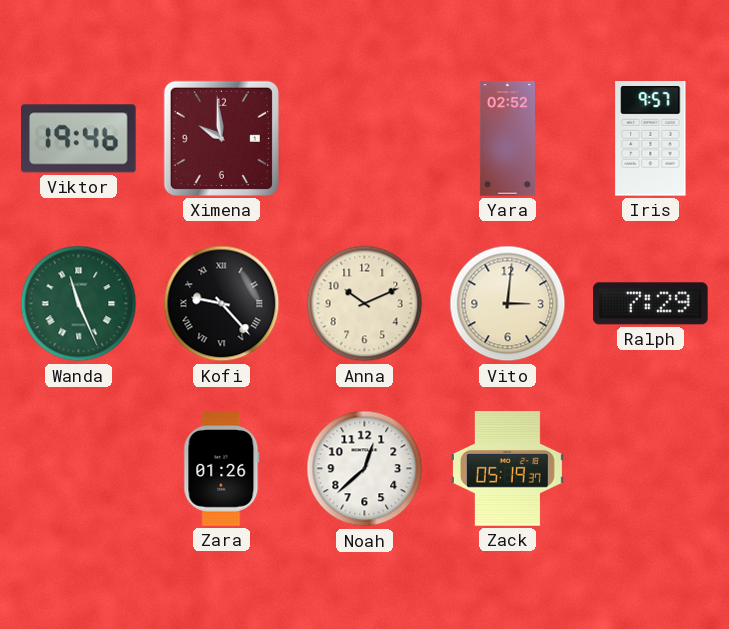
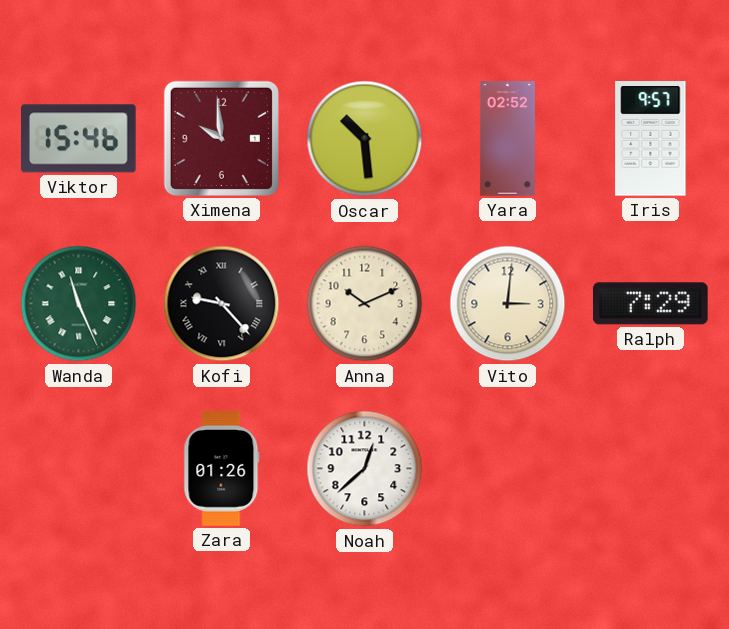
Viktor: 19:46 -> 15:46 (79, 139)
Oscar: none -> 10:29 (365, 139)
Zack: 05:19 -> none (507, 469)
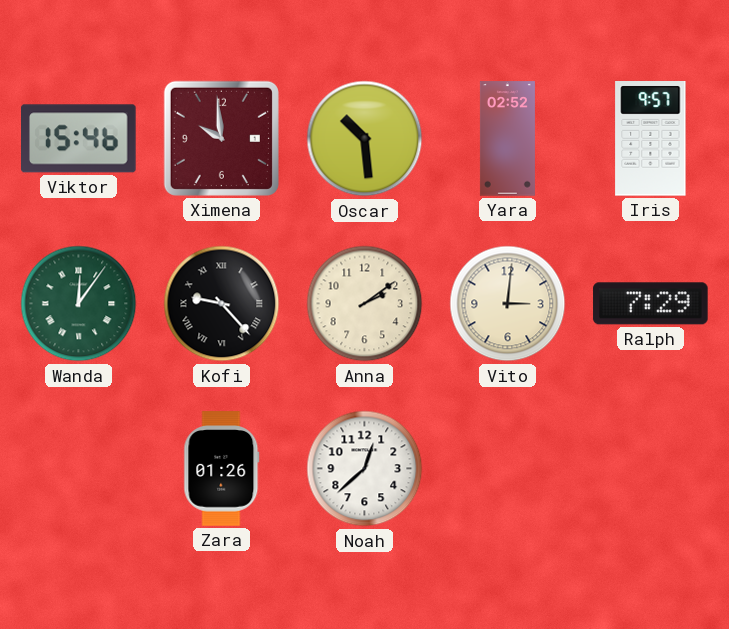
Wanda: 11:26 -> 12:06 (79, 304)
Anna: 10:11 -> 2:09 (365, 304)
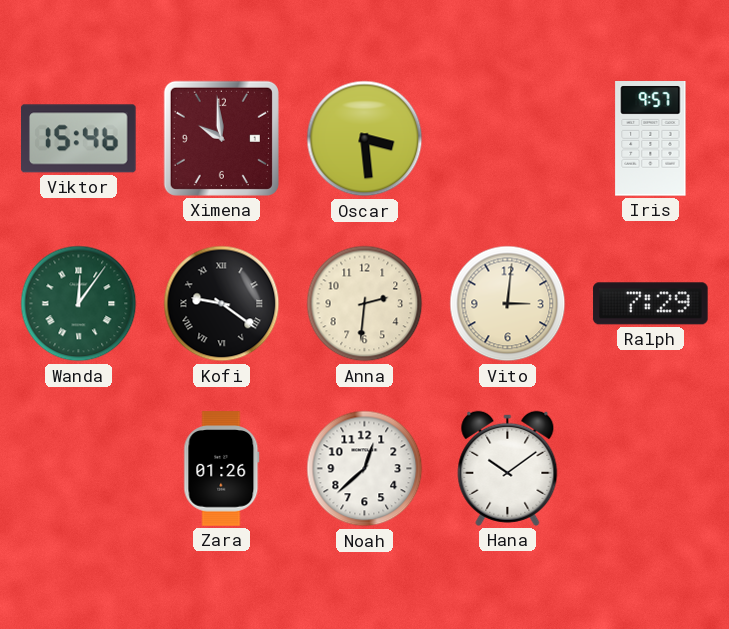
Oscar: 10:29 -> 3:29 (365, 139)
Yara: 02:52 -> none (507, 139)
Kofi: 9:23 -> 9:21 (222, 304)
Anna: 2:09 -> 2:31 (365, 304)
Hana: none -> 10:09 (508, 468)
